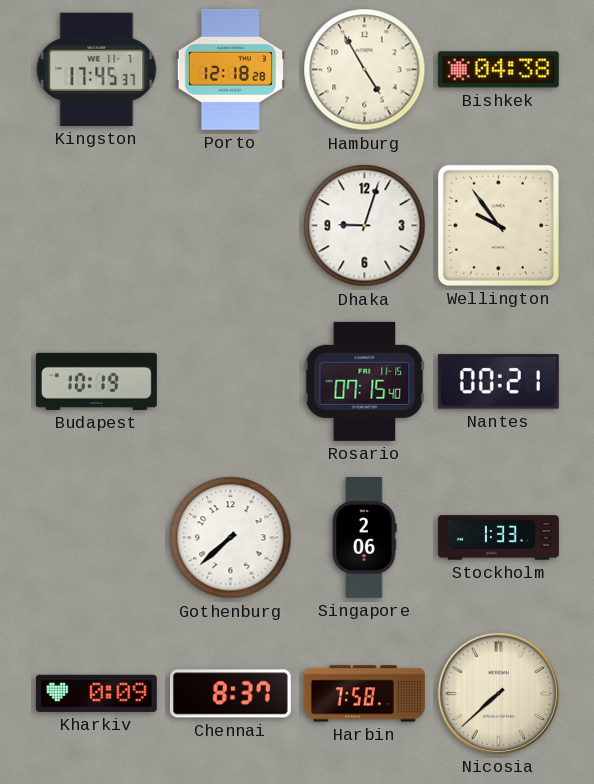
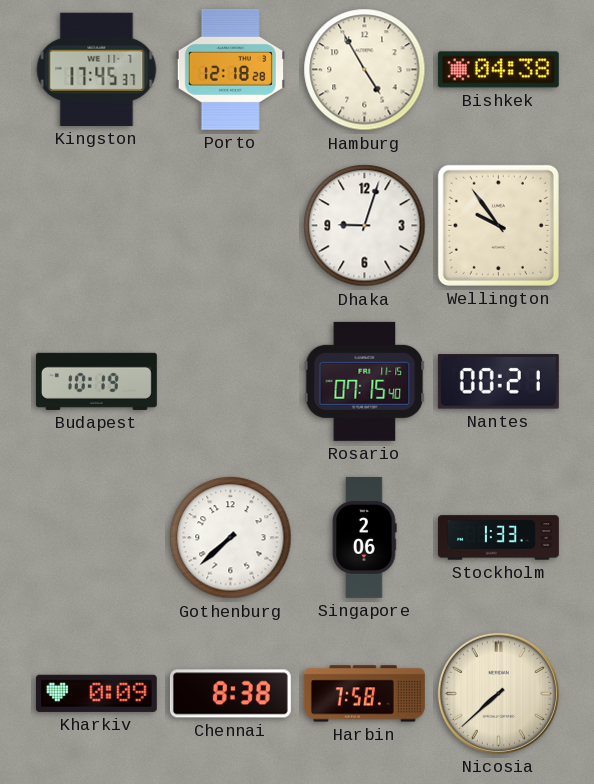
Chennai: 8:37 -> 8:38 (230, 694)
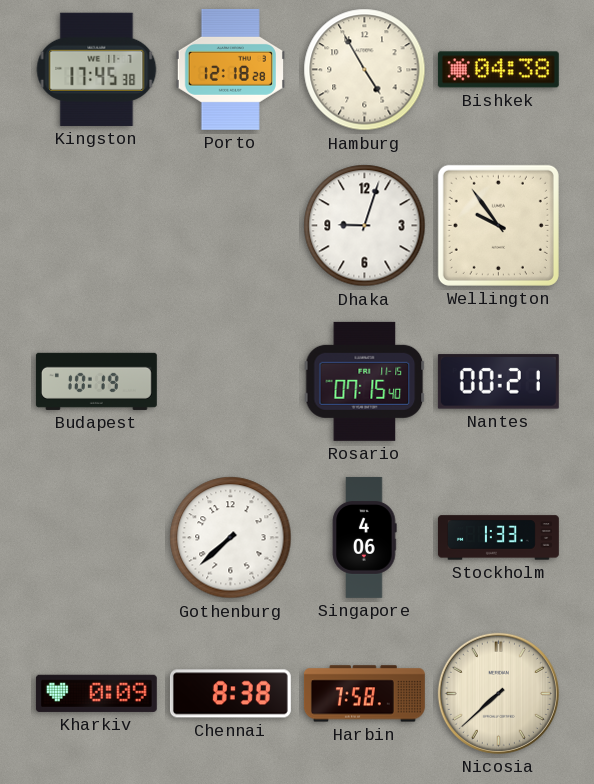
Kingston: 17:45:37 -> 17:45:38 (97, 69)
Singapore: 2:06 -> 4:06 (364, 537)
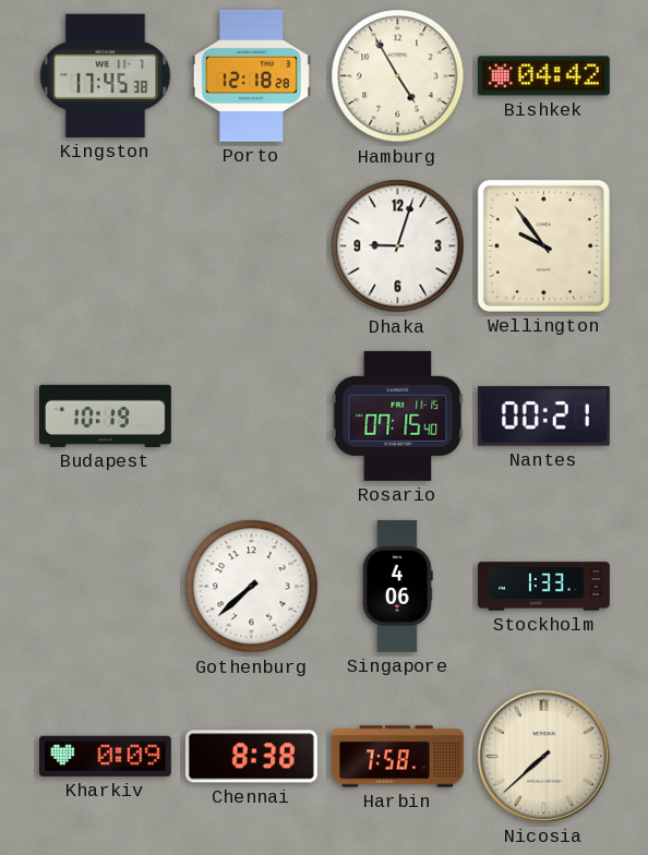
Bishkek: 04:38 -> 04:42 (543, 76)
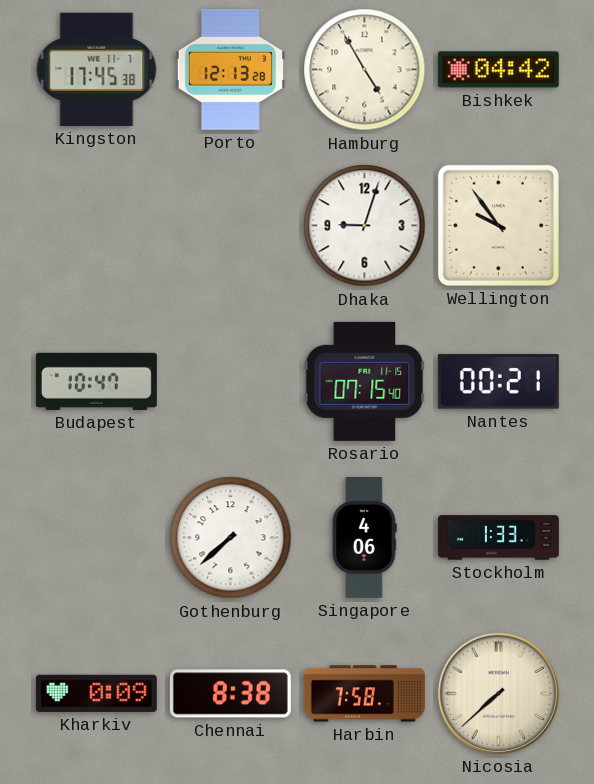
Porto: 12:18 -> 12:13 (230, 69)
Budapest: 10:19 -> 10:47 (96, 381)
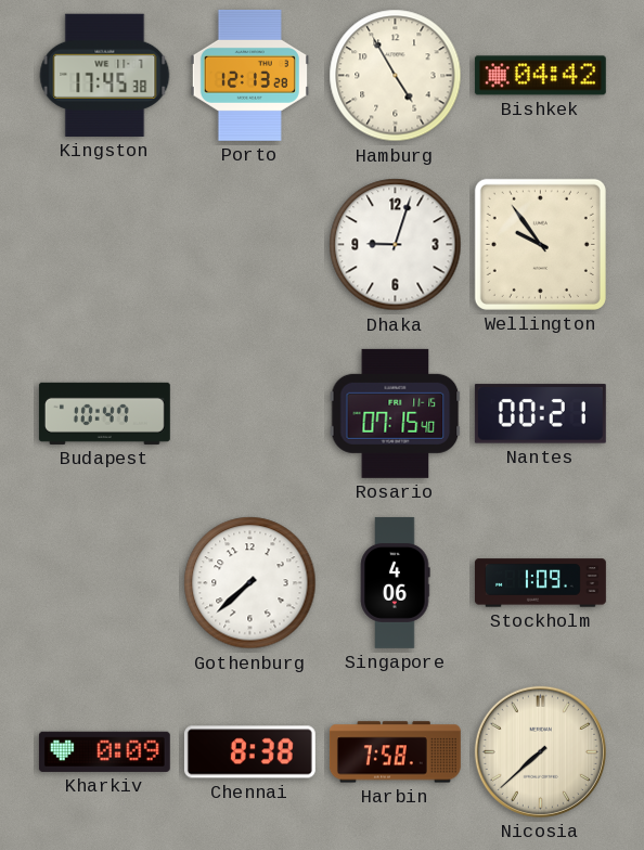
Stockholm: 1:33 -> 1:09 (541, 583)
